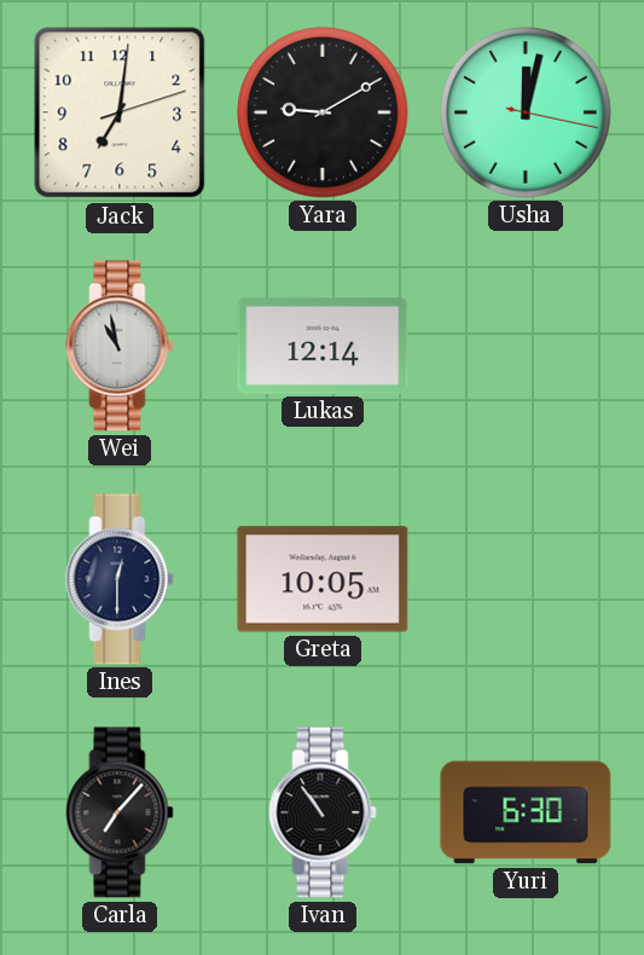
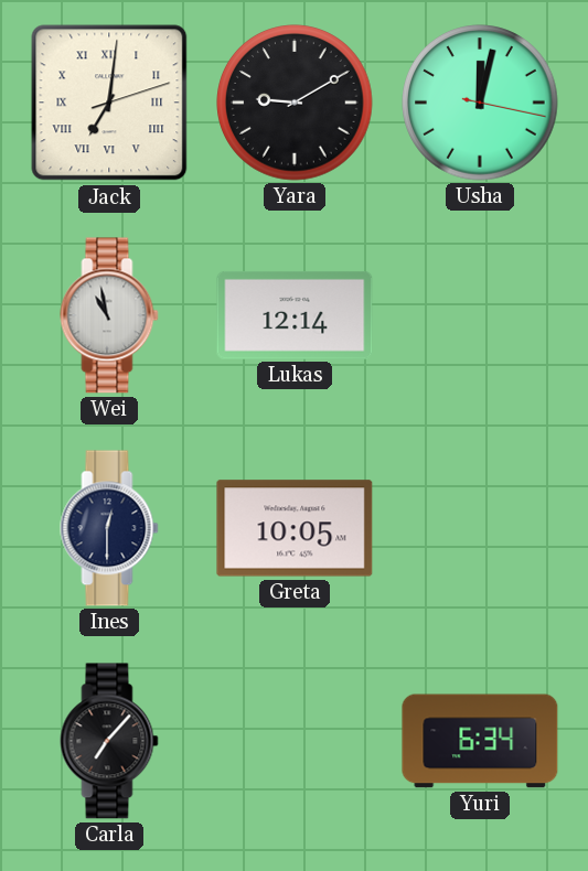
Jack numerals: Arabic -> Roman (109, 103)
Ivan: 10:54 -> none (323, 812)
Yuri: 6:30 -> 6:34 (480, 741)
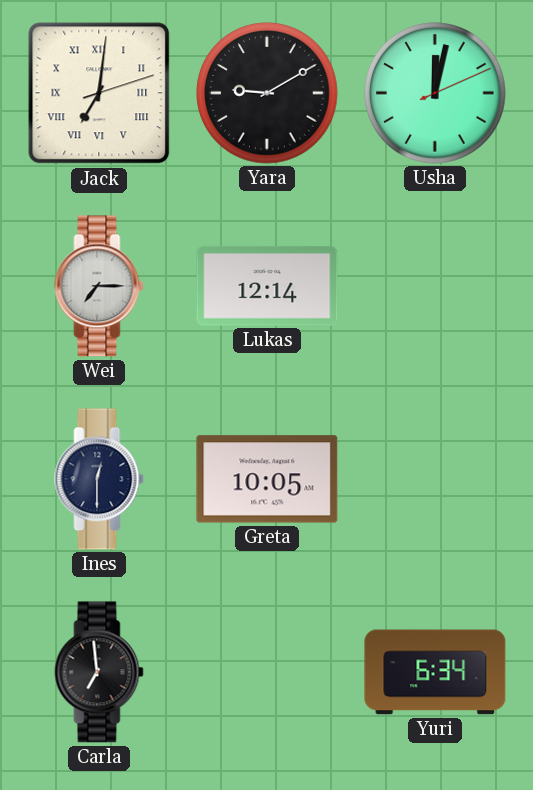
Usha: 12:02:17 -> 12:02:11 (435, 93)
Wei: 10:58 -> 7:15 (99, 286)
Carla: 7:07 -> 6:59 (99, 672)
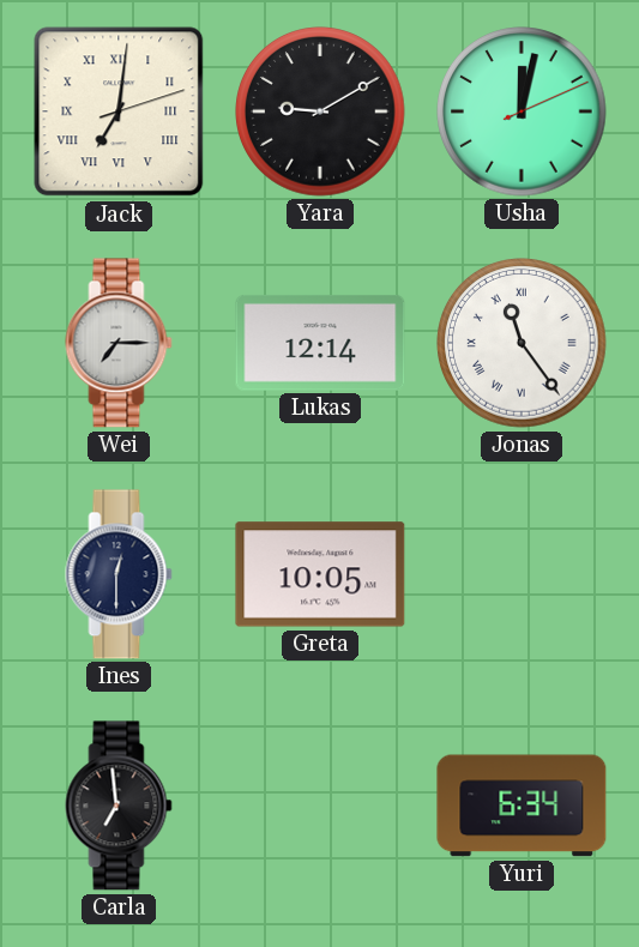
Jonas: none -> 11:24 (522, 343)
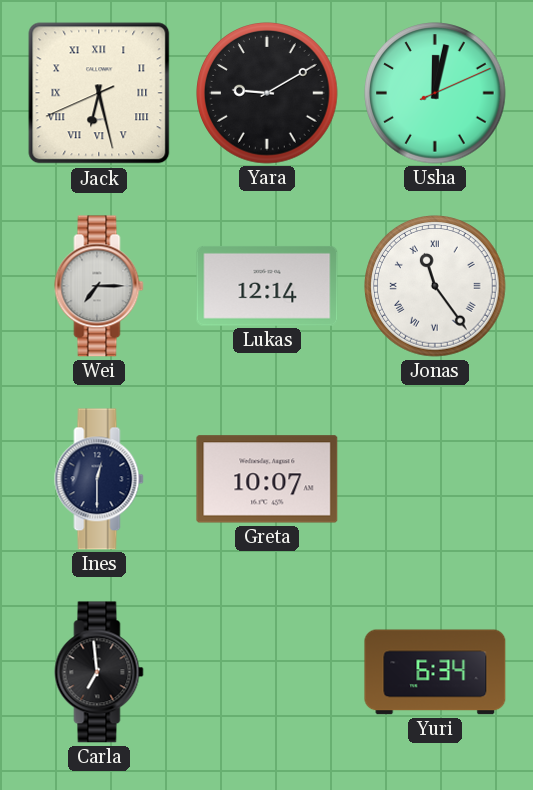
Jack: 7:01 -> 6:27 (99, 93)
Greta: 10:05 -> 10:07 (267, 479)
